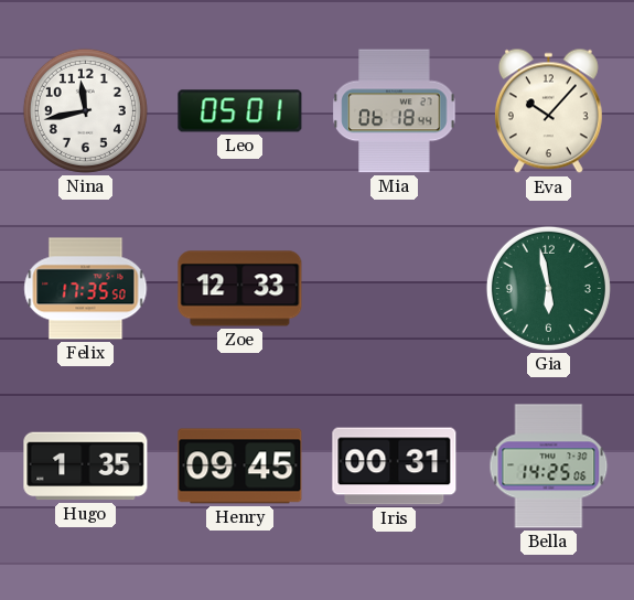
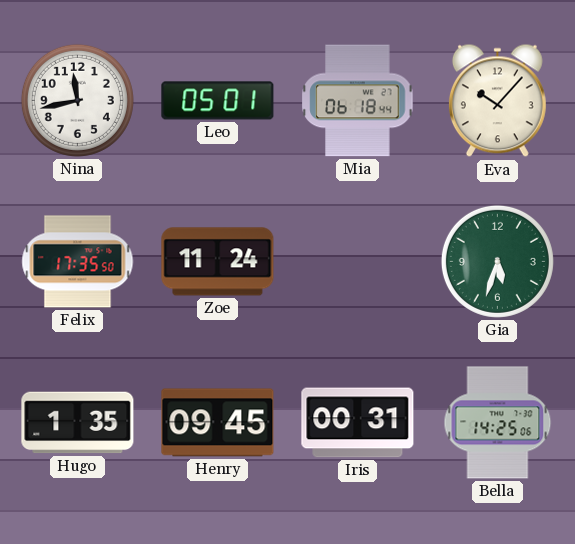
Zoe: 12:33 -> 11:24 (218, 262)
Gia: 5:58 -> 5:33 (497, 261)
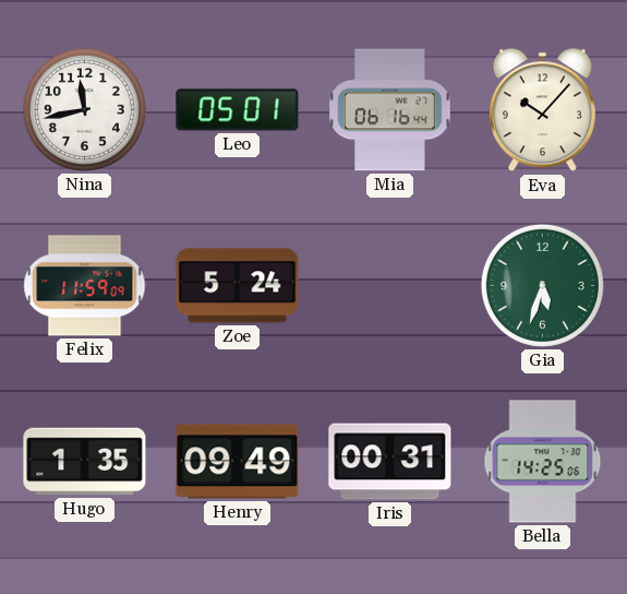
Mia: 06:18 -> 06:16 (390, 110)
Felix: 17:35 -> 11:59 (85, 286)
Zoe: 11:24 -> 5:24 (238, 286)
Henry: 09:45 -> 09:49 (238, 462)
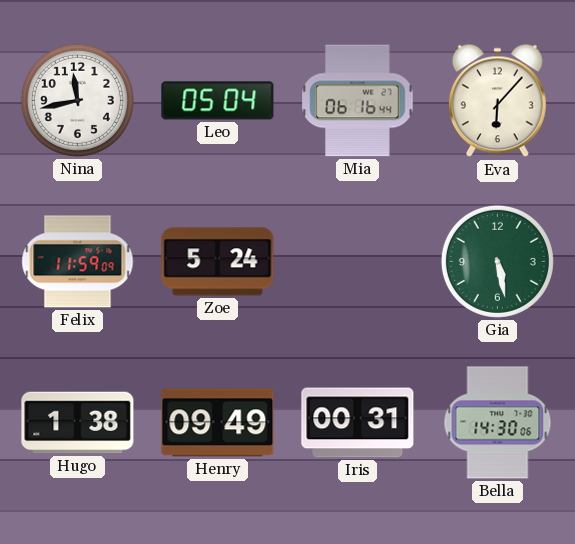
Leo: 05:01 -> 05:04 (218, 101)
Eva: 10:07 -> 6:07 (497, 101)
Gia: 5:33 -> 5:28 (497, 261)
Hugo: 1:35 -> 1:38 (78, 423)
Bella: 14:25 -> 14:30 (498, 423)
